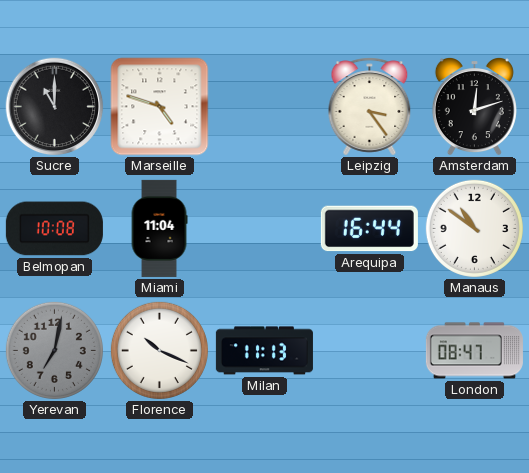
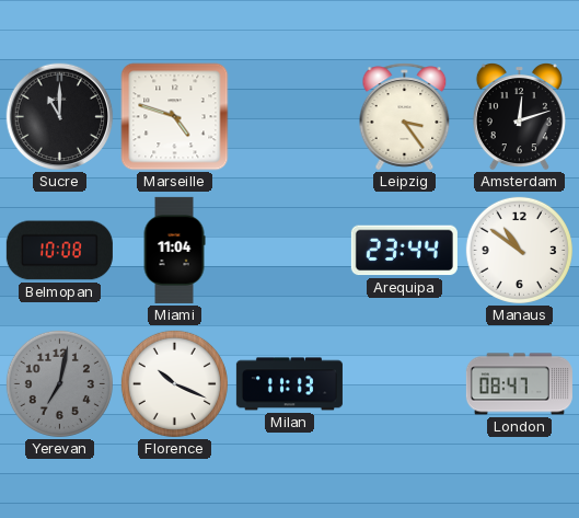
Arequipa: 16:44 -> 23:44 (404, 251)
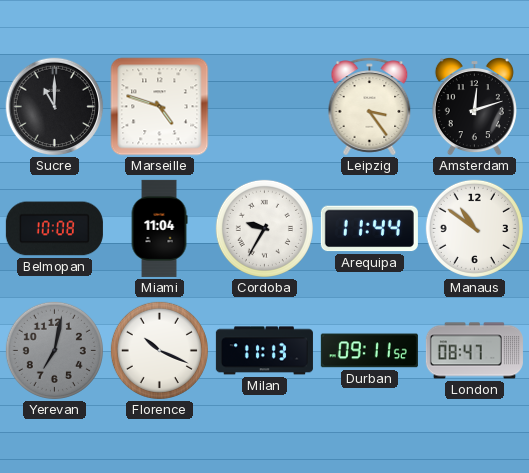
Cordoba: none -> 9:35 (264, 228)
Arequipa: 23:44 -> 11:44 (369, 229)
Durban: none -> 09:11 (369, 351)
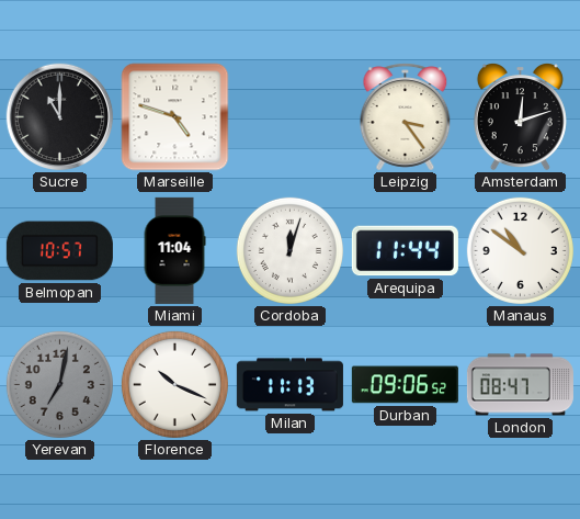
Belmopan: 10:08 -> 10:57 (59, 251)
Cordoba: 9:35 -> 12:03 (289, 250)
Durban: 09:11 -> 09:06 (405, 385)
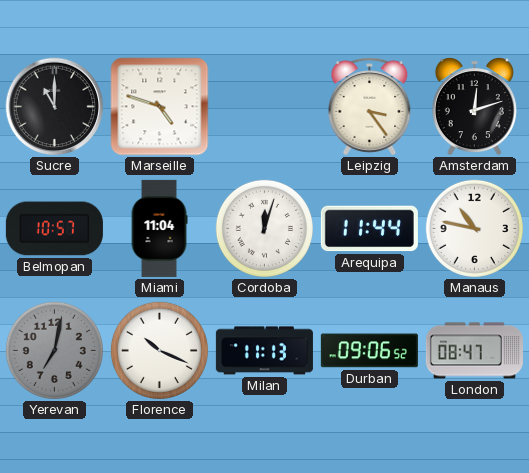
Manaus: 10:51 -> 10:47 (474, 228)
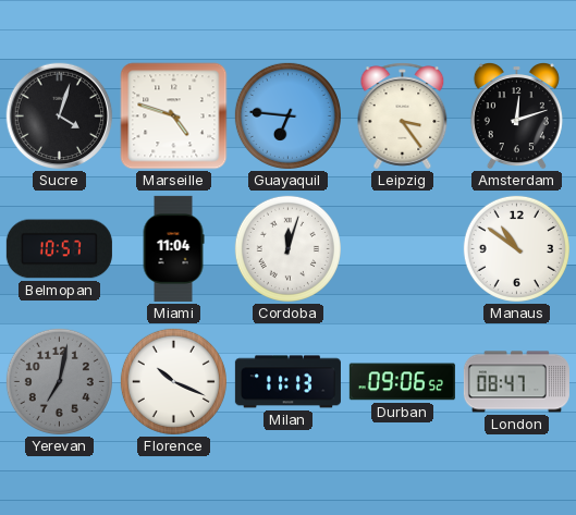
Sucre: 11:00 -> 4:03 (60, 117)
Guayaquil: none -> 6:46 (287, 115)
Arequipa: 11:44 -> none (369, 229)
Manaus: 10:47 -> 10:51 (516, 248)
